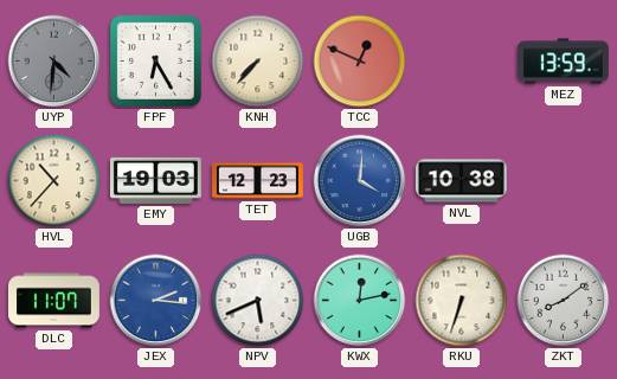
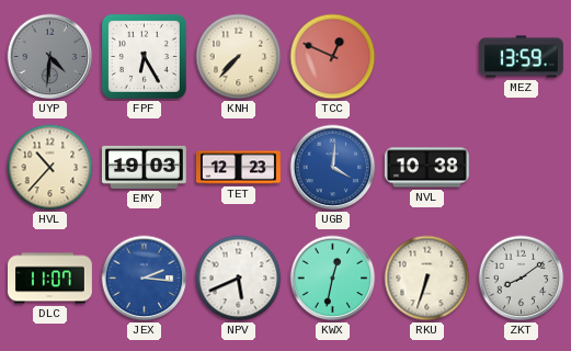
KWX: 12:13 -> 12:32 (333, 279)
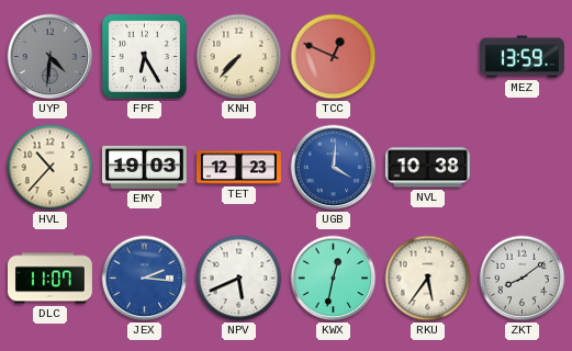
RKU: 6:33 -> 5:36 (428, 279)
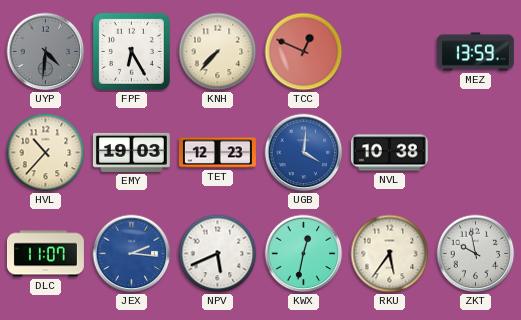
ZKT: 8:09 -> 9:58 (476, 254)
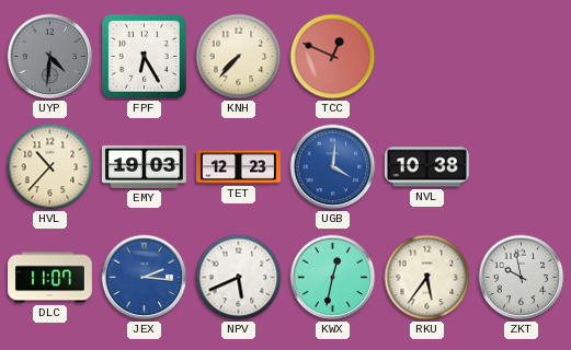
MEZ: 13:59 -> none (475, 52)
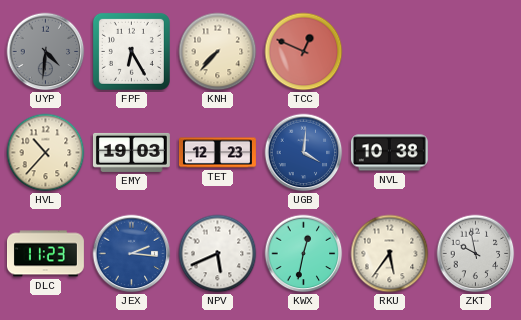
DLC: 11:07 -> 11:23 (45, 254)
